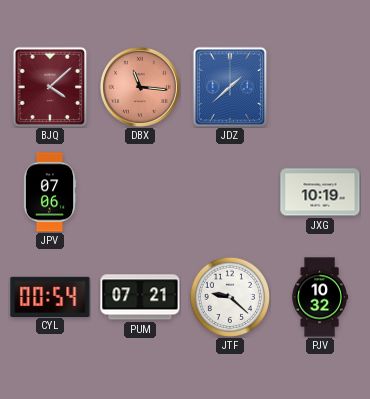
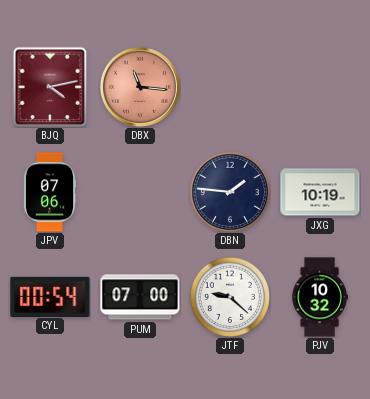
BJQ: 4:08 -> 4:13 (50, 87)
JDZ: 1:38 -> none (230, 87)
DBN: none -> 1:46 (230, 192)
PUM: 07:21 -> 07:00 (140, 297)
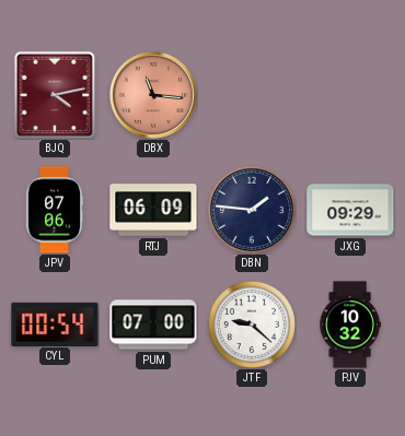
RTJ: none -> 06:09 (153, 210)
JXG: 10:19 -> 09:29 (350, 210)
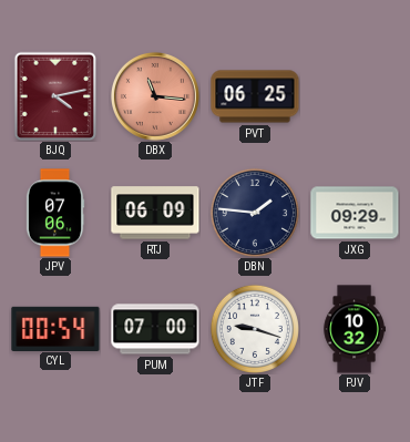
PVT: none -> 06:25 (255, 96)
JTF: 9:22 -> 9:18 (255, 329)
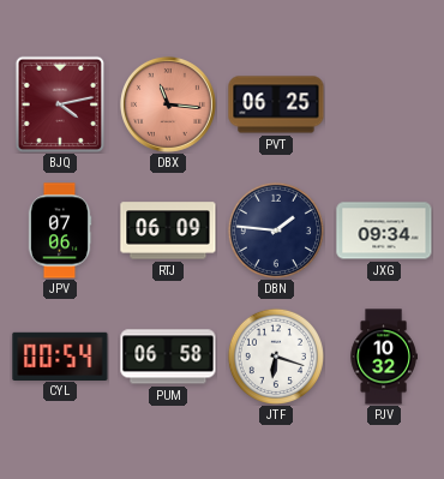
JXG: 09:29 -> 09:34 (384, 230)
PUM: 07:00 -> 06:58 (168, 357)
JTF: 9:18 -> 6:18 (276, 357)
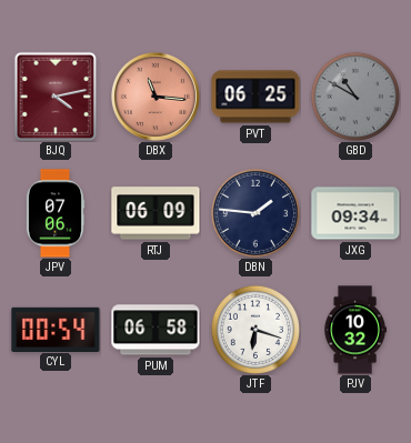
GBD: none -> 10:50 (355, 97)
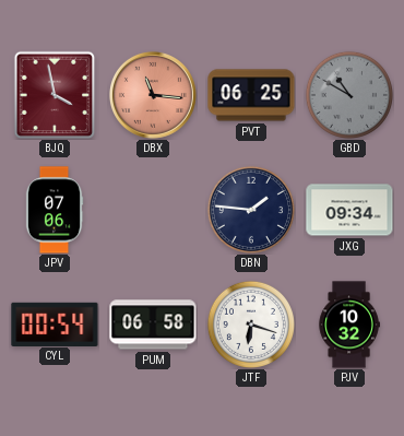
BJQ: 4:13 -> 3:58 (55, 95)
RTJ: 06:09 -> none (156, 213)
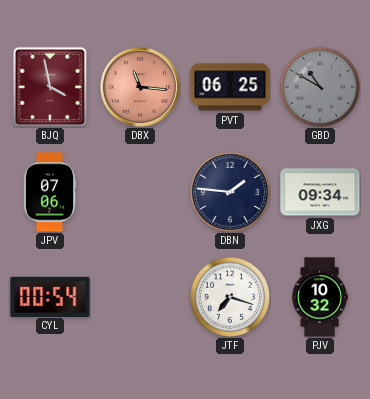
PUM: 06:58 -> none (153, 325)
JTF: 6:18 -> 7:18 (230, 297)
